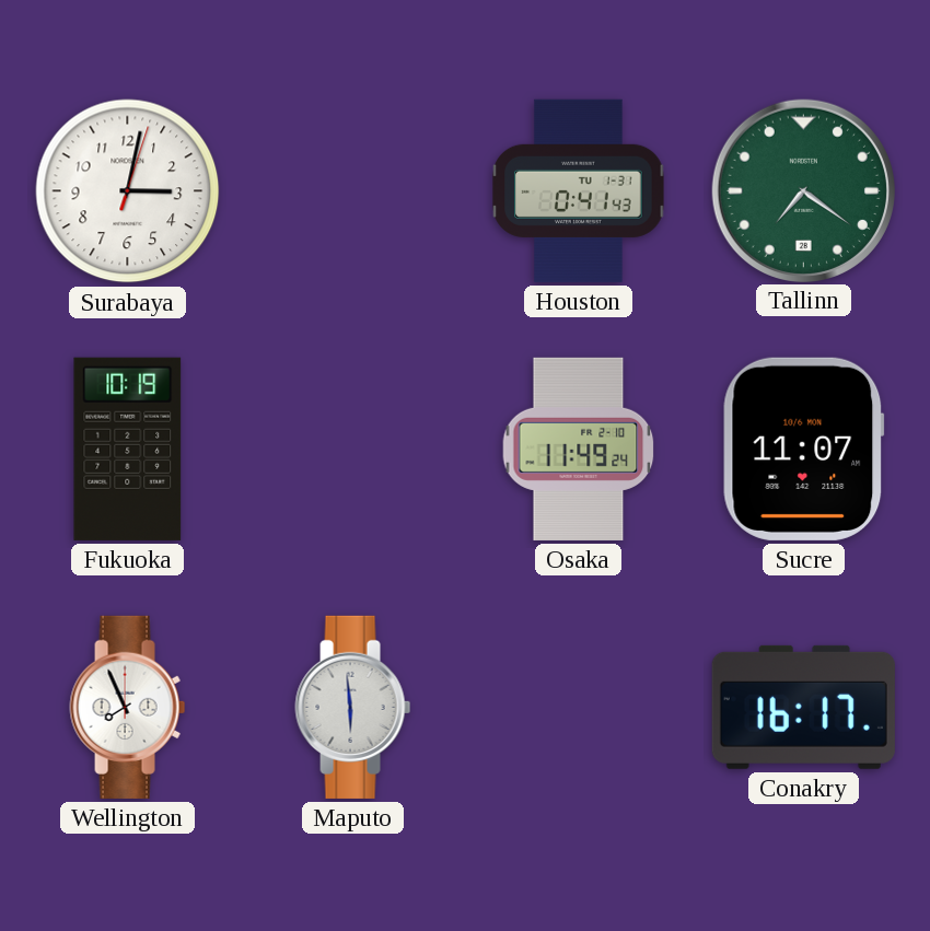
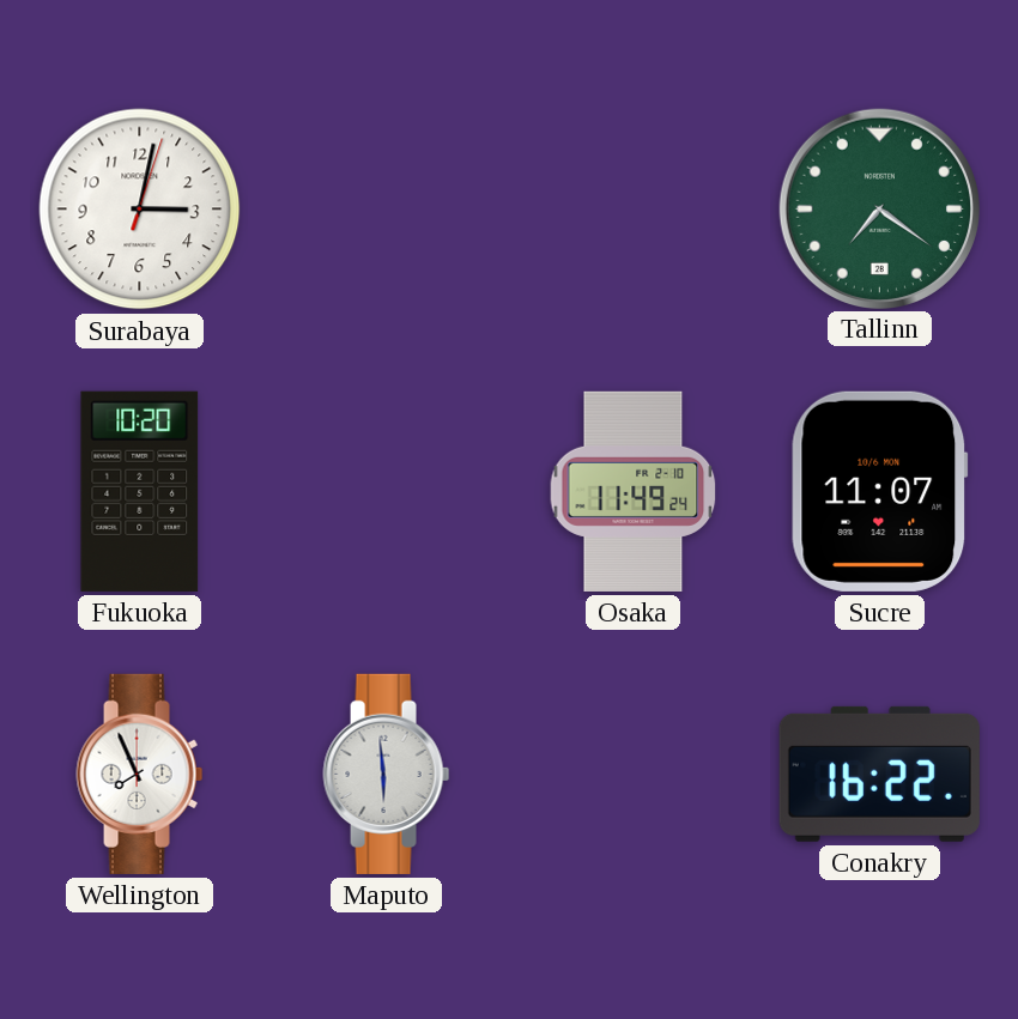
Houston: 0:41 -> none (579, 190)
Fukuoka: 10:19 -> 10:20 (140, 491)
Conakry: 16:17 -> 16:22 (879, 774)
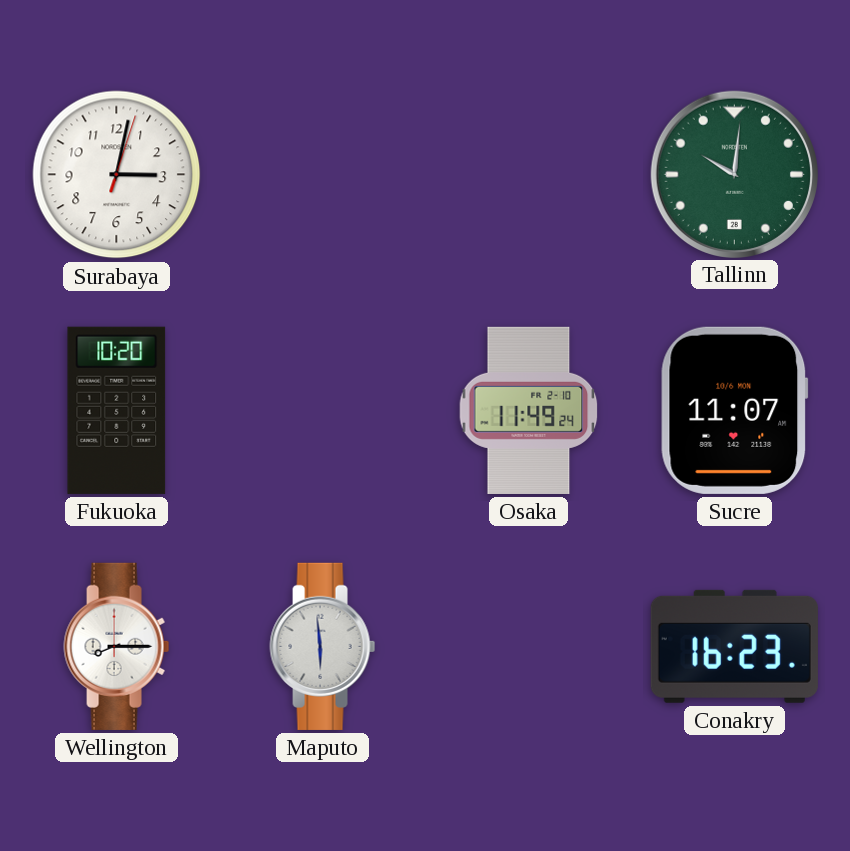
Tallinn: 7:21 -> 10:01 (734, 174)
Wellington: 7:56 -> 8:15 (117, 646)
Conakry: 16:22 -> 16:23 (734, 646)
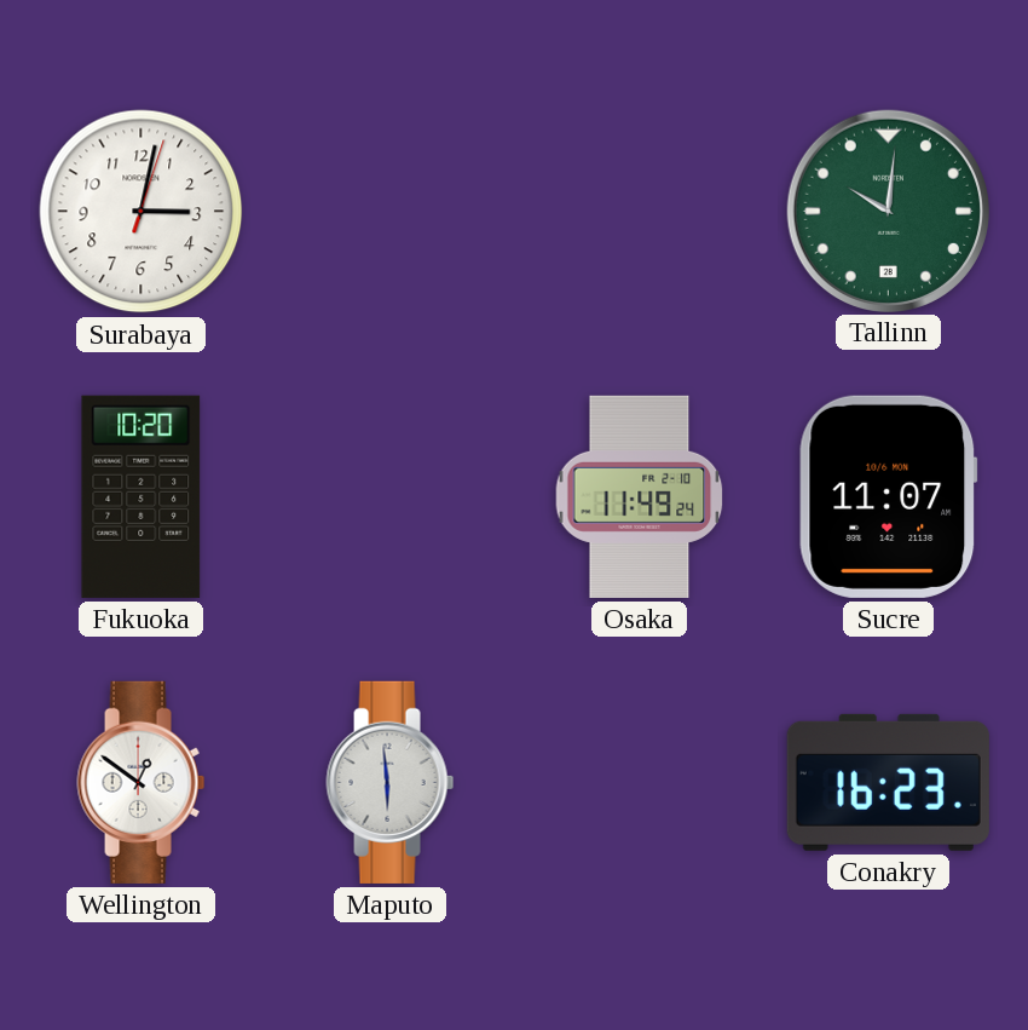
Wellington: 8:15 -> 12:51 (142, 782)
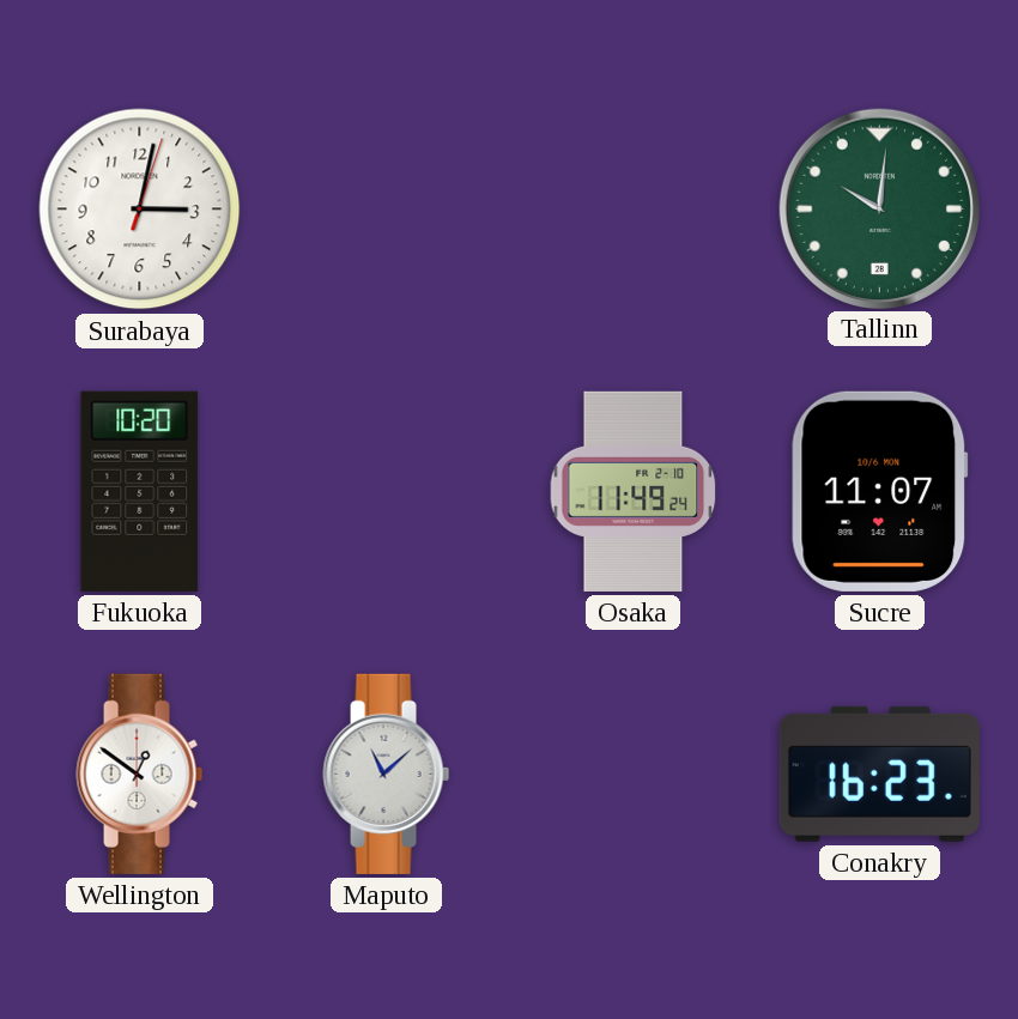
Maputo: 5:59 -> 11:08 (387, 774)
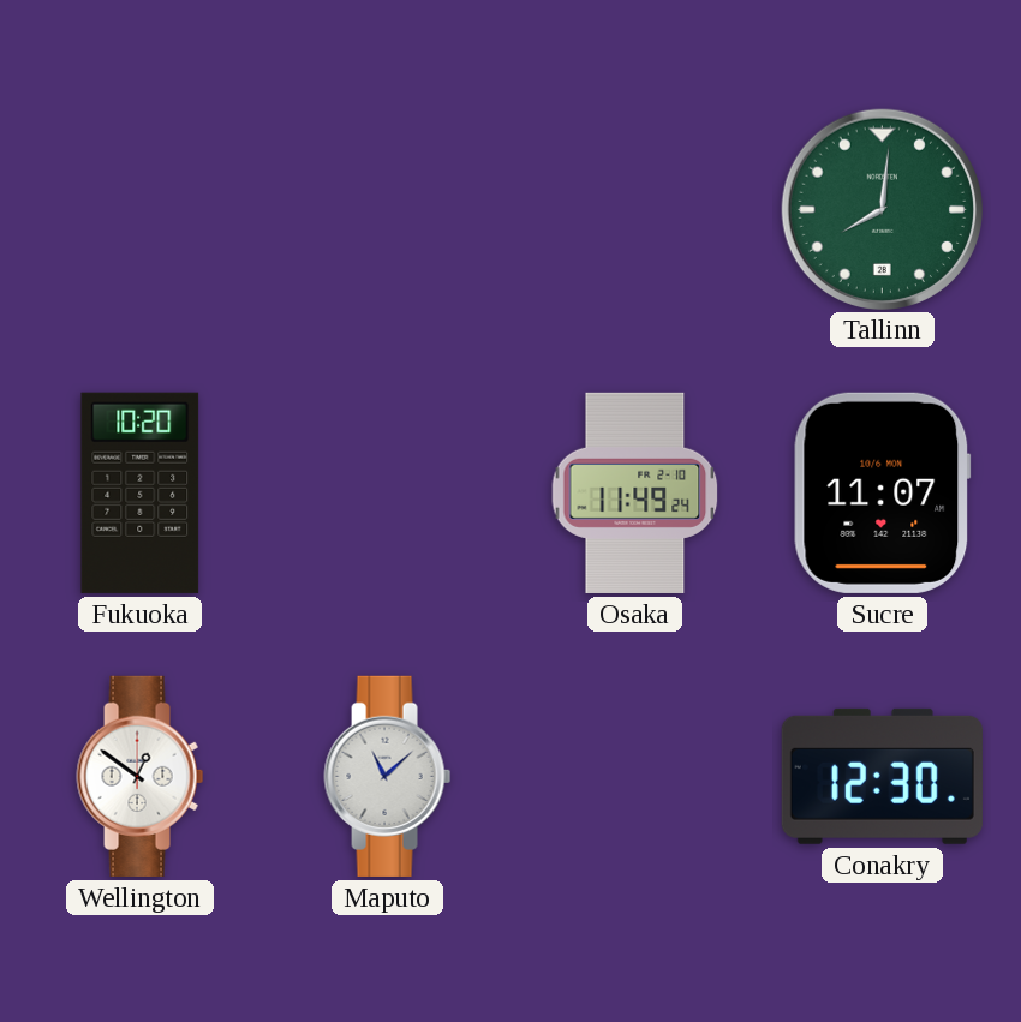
Surabaya: 3:02 -> none (140, 210)
Tallinn: 10:01 -> 8:01 (882, 209)
Conakry: 16:23 -> 12:30 (882, 776)
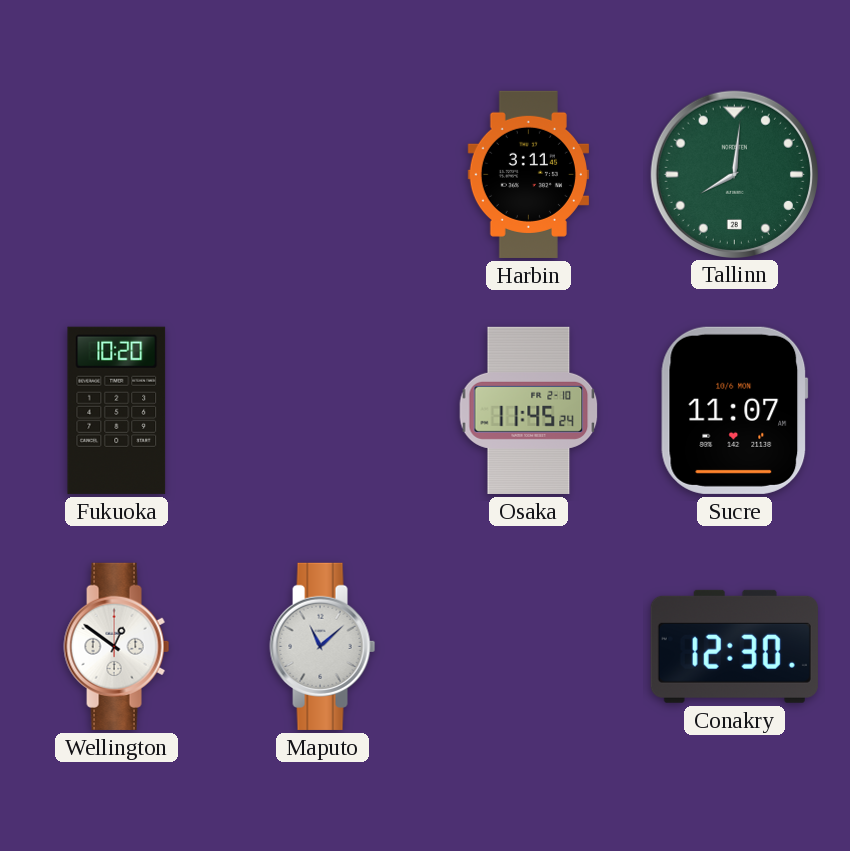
Harbin: none -> 3:11 (528, 174)
Osaka: 11:49 -> 11:45 (529, 410)
